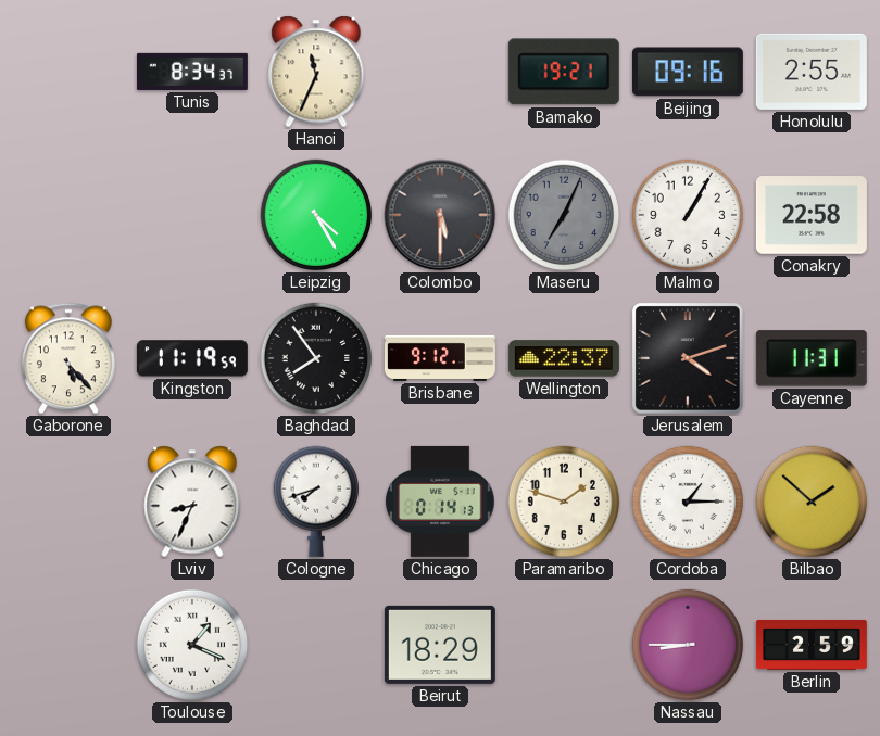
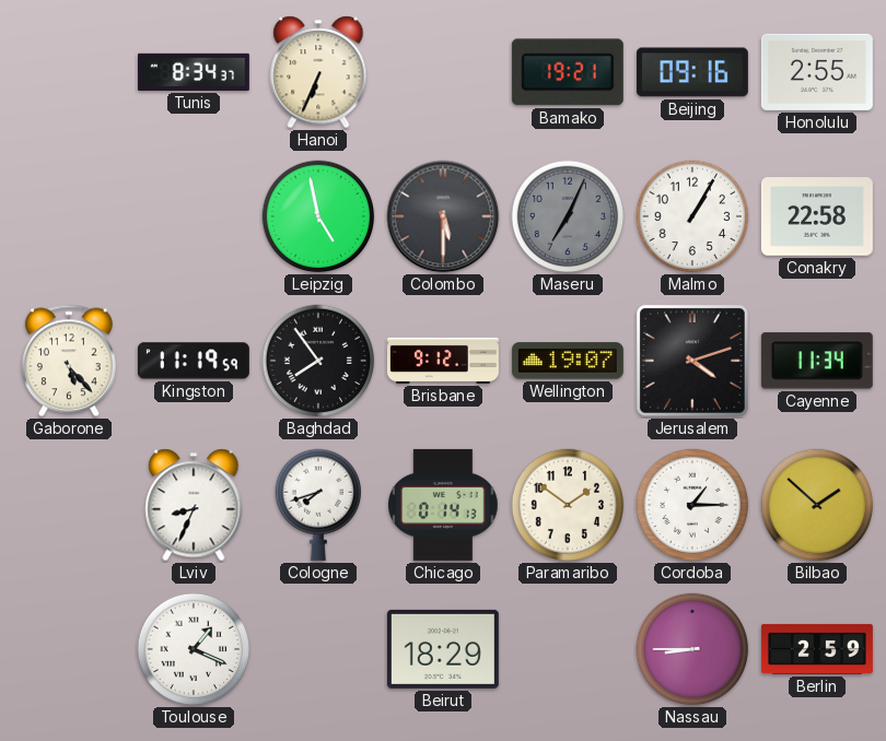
Hanoi: 11:34 -> 6:34 (318, 72)
Leipzig: 4:25 -> 4:58 (318, 216)
Wellington: 22:37 -> 19:07 (568, 361)
Cayenne: 11:31 -> 11:34 (817, 361)
Paramaribo: 1:48 -> 1:51 (568, 505)
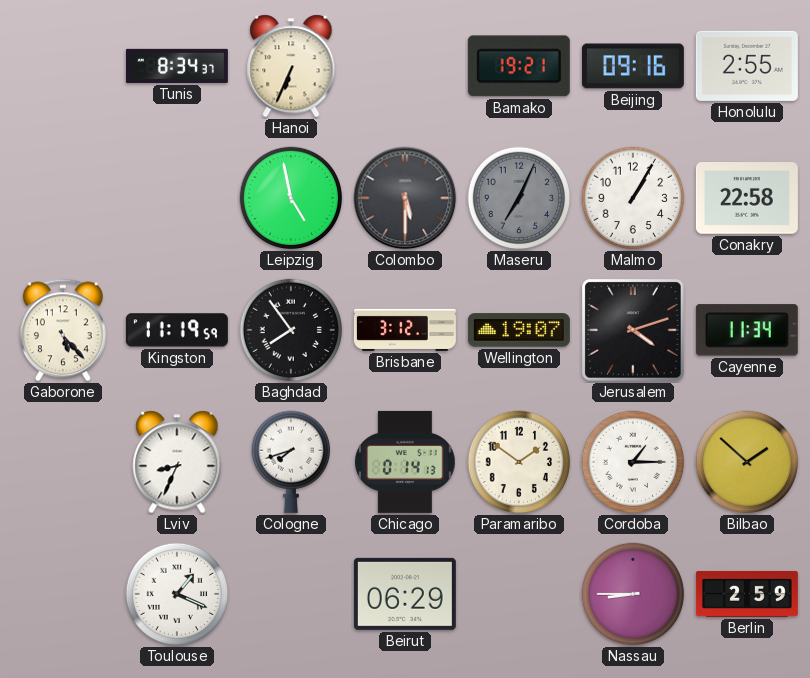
Brisbane: 9:12 -> 3:12 (405, 330)
Beirut: 18:29 -> 06:29 (405, 594)
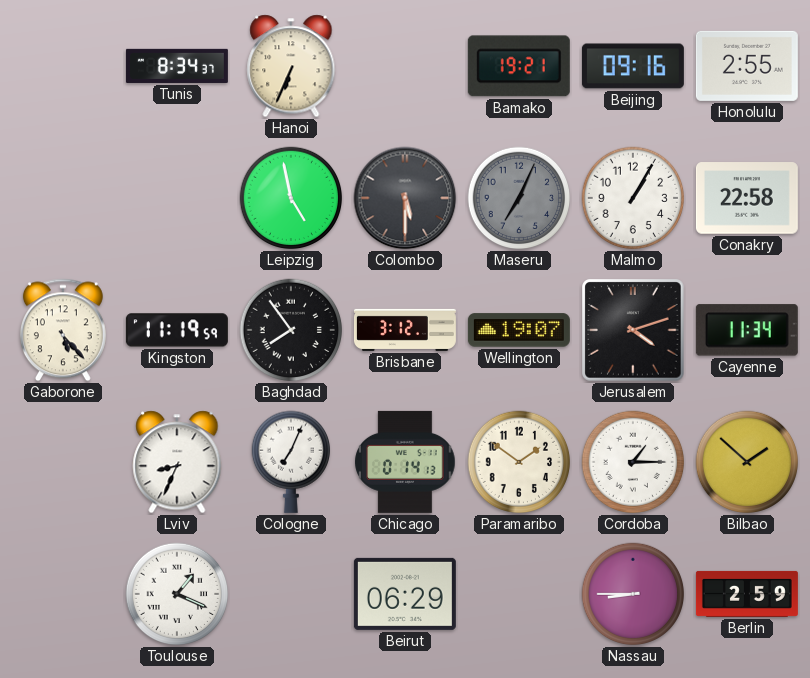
Cologne: 7:42 -> 7:04 (290, 462)
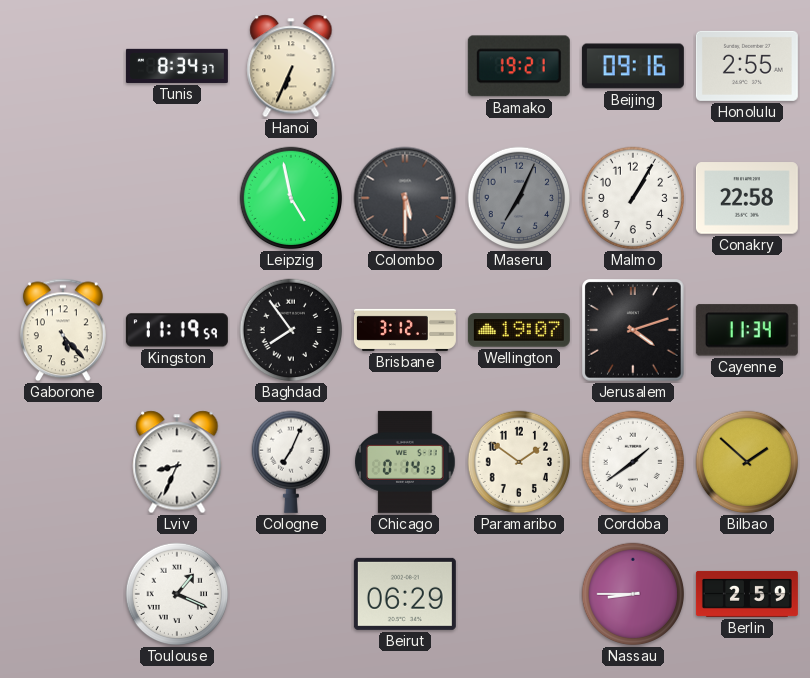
Cordoba: 1:15 -> 1:39 (633, 462)
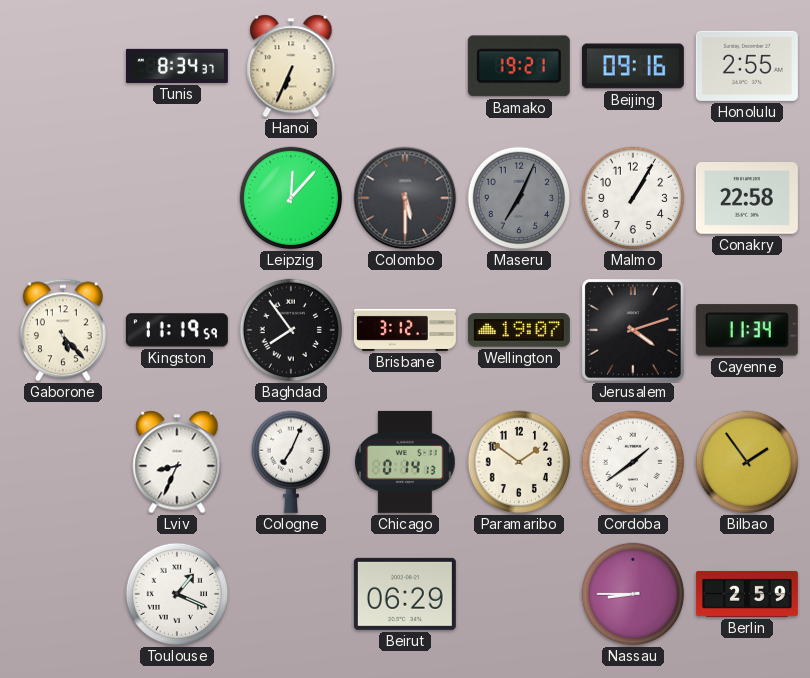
Leipzig: 4:58 -> 12:07 (291, 198)
Bilbao: 1:52 -> 1:54 (747, 462)
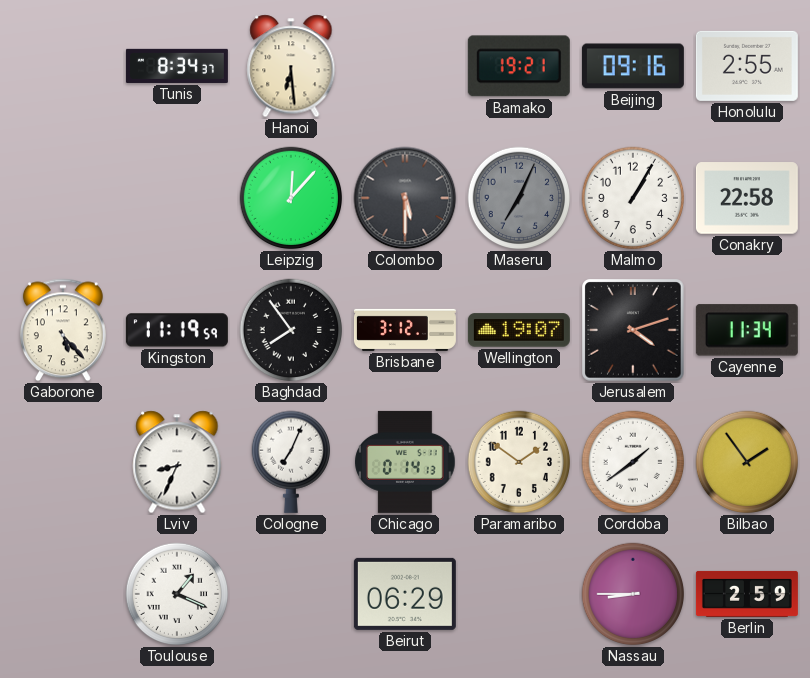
Hanoi: 6:34 -> 6:29 (291, 66)
